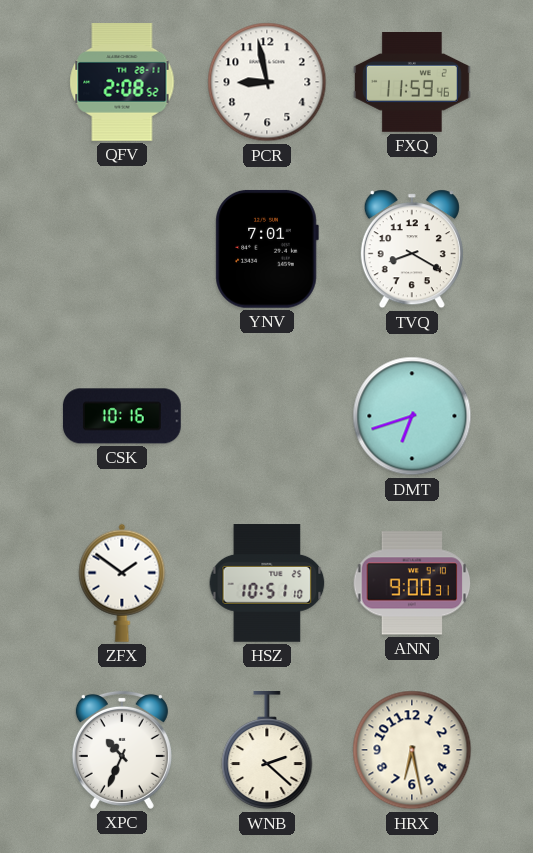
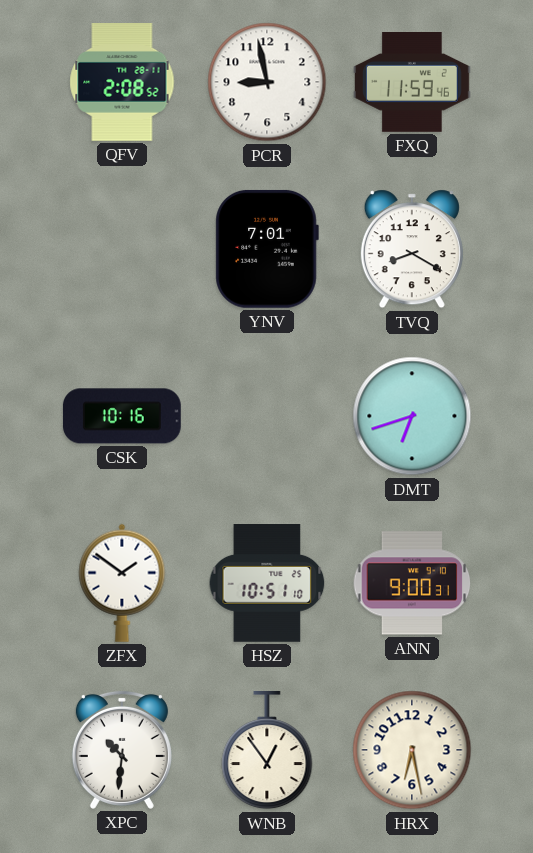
XPC: 10:34 -> 10:31 (122, 750)
WNB: 2:22 -> 12:54 (267, 751)
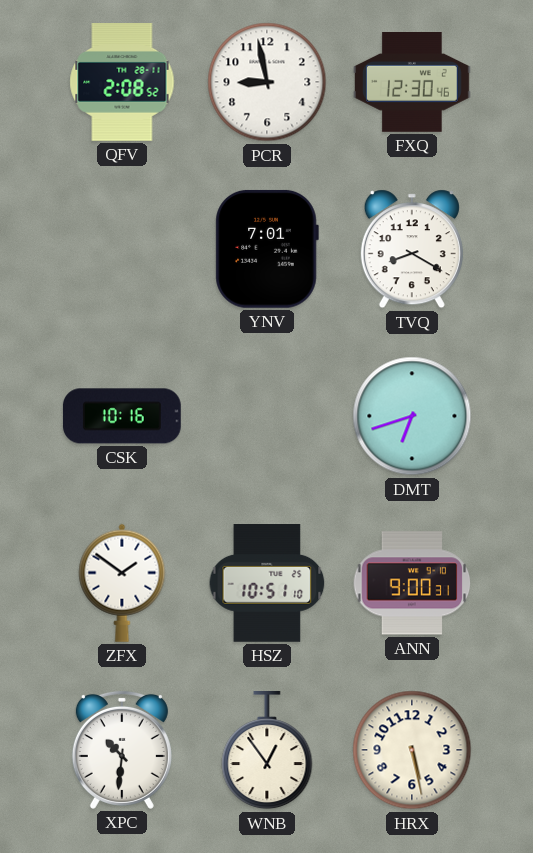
FXQ: 11:59 -> 12:30 (413, 83)
HRX: 6:28 -> 5:28 (412, 750)
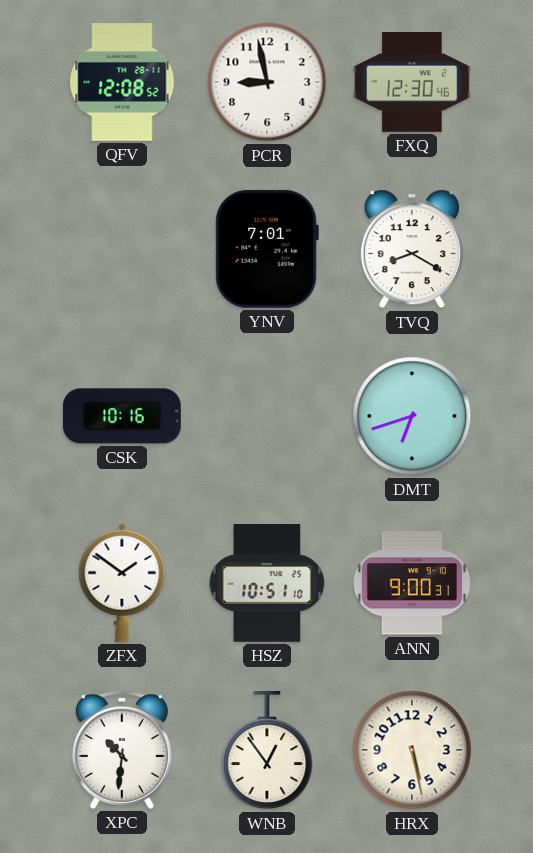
QFV: 2:08 -> 12:08 (122, 83)
